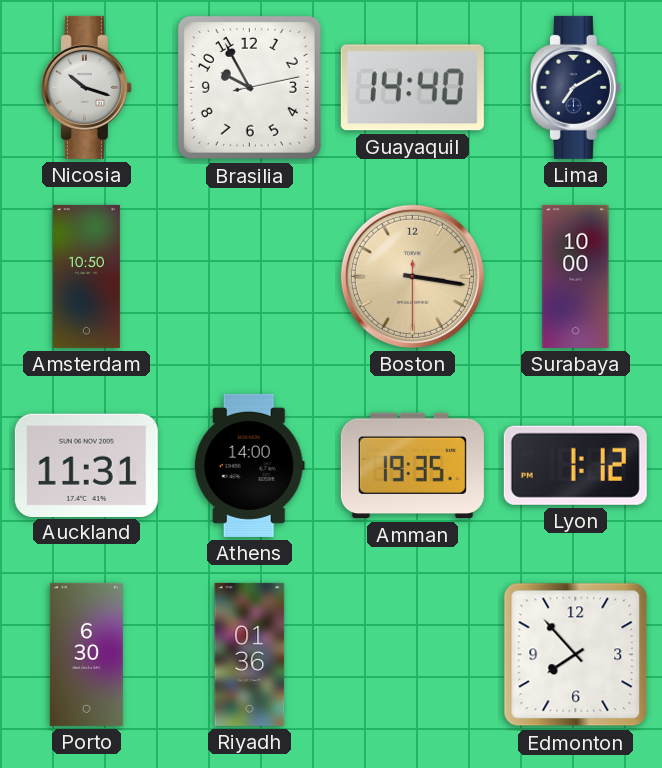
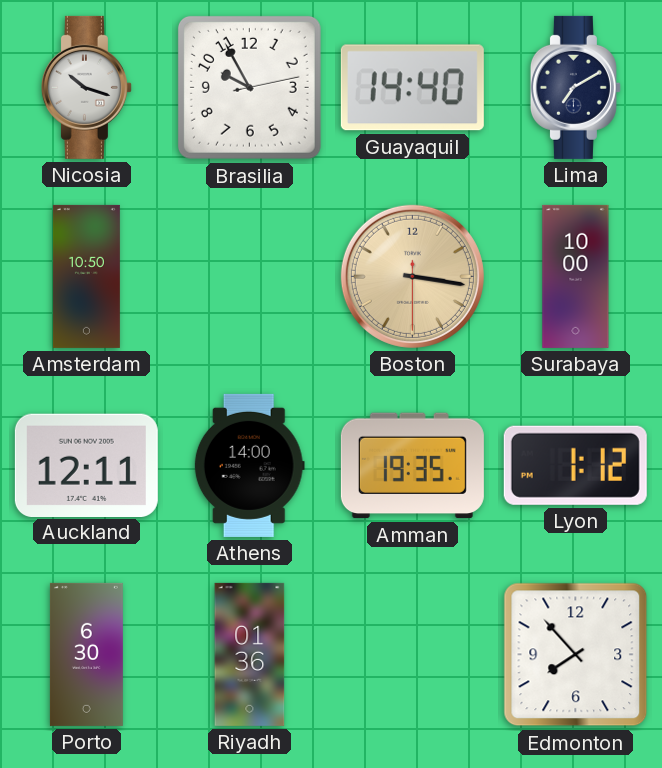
Auckland: 11:31 -> 12:11 (86, 465)
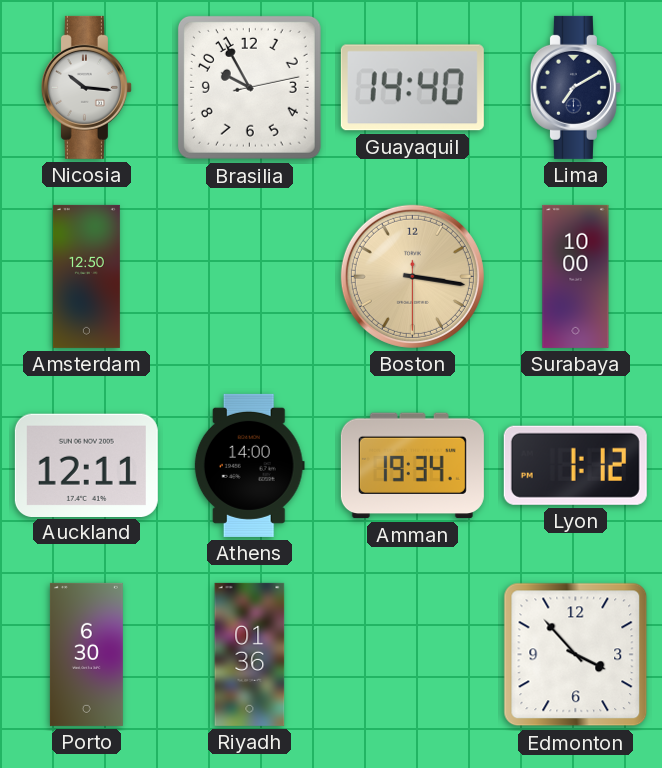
Nicosia: 10:18 -> 10:16 (86, 87)
Amsterdam: 10:50 -> 12:50 (86, 276)
Amman: 19:35 -> 19:34 (412, 466)
Edmonton: 7:53 -> 3:53 (576, 655)
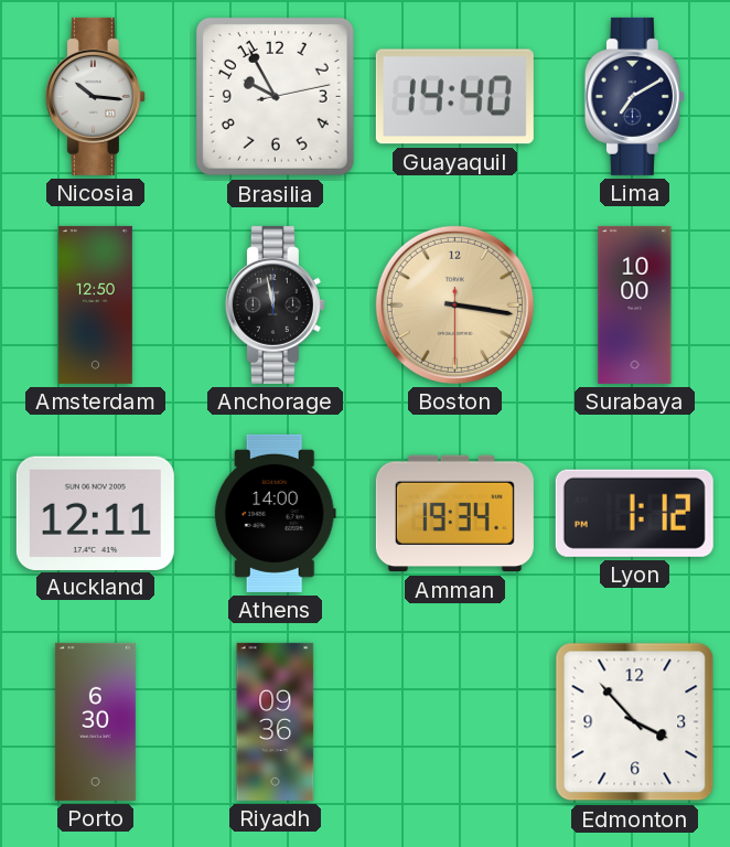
Anchorage: none -> 11:58 (275, 304)
Riyadh: 01:36 -> 09:36 (276, 721)
